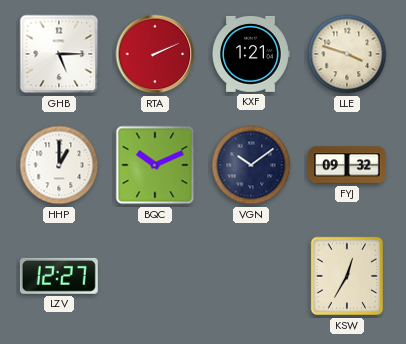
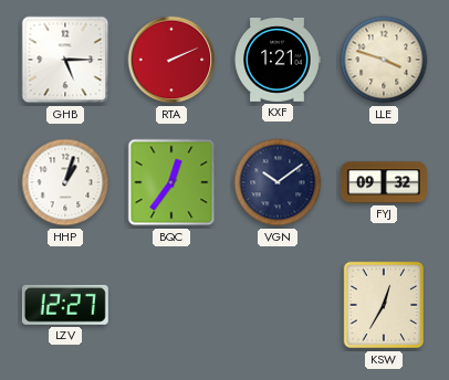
HHP: 1:00 -> 1:03 (65, 182)
BQC: 10:11 -> 12:36 (171, 182)
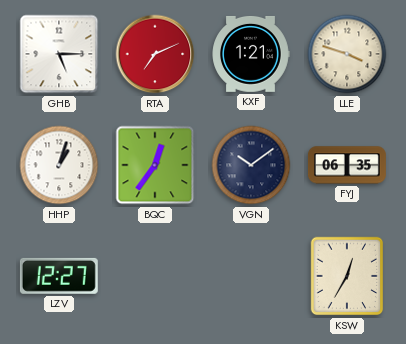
RTA: 2:11 -> 7:11 (155, 54)
FYJ: 09:32 -> 06:35 (347, 165)
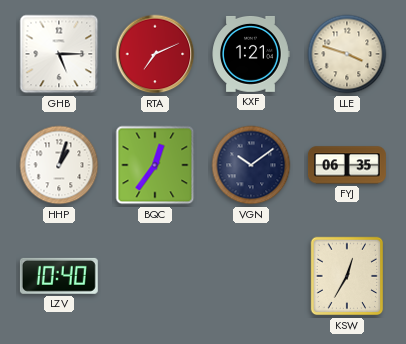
LZV: 12:27 -> 10:40 (59, 276)
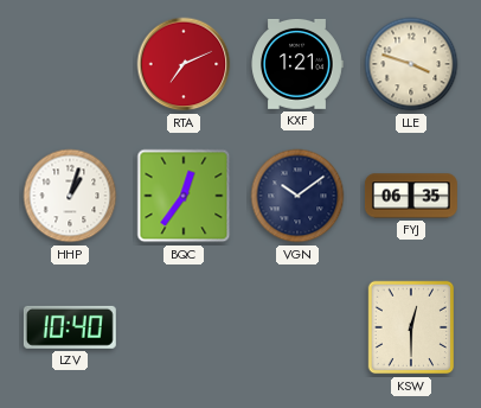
GHB: 5:15 -> none (59, 54)
KSW: 12:35 -> 12:30 (411, 327)
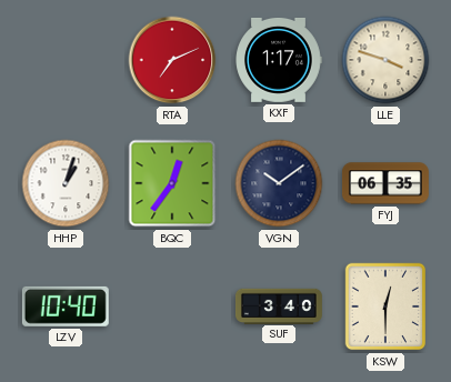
KXF: 1:21 -> 1:17 (279, 60)
SUF: none -> 3:40 (279, 305)
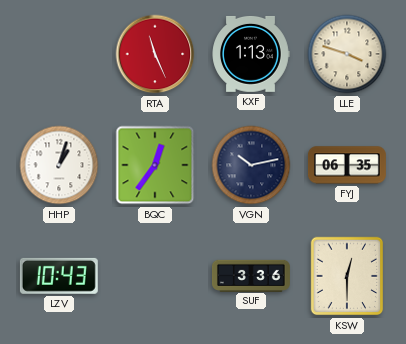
RTA: 7:11 -> 11:26 (155, 54)
KXF: 1:17 -> 1:13 (251, 54)
VGN: 10:09 -> 10:13 (251, 165)
LZV: 10:40 -> 10:43 (59, 276)
SUF: 3:40 -> 3:36 (251, 275)
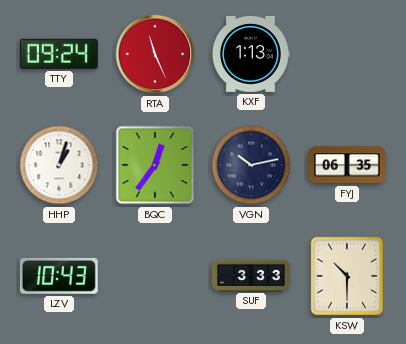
TTY: none -> 09:24 (59, 54)
LLE: 3:48 -> none (347, 54)
SUF: 3:36 -> 3:33 (251, 275)
KSW: 12:30 -> 10:30 (347, 276)
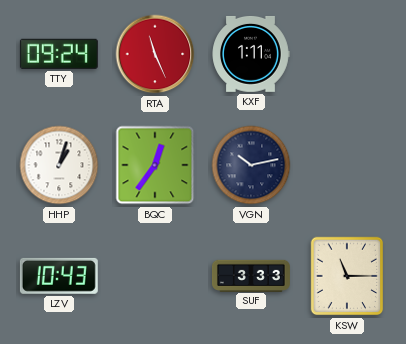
KXF: 1:13 -> 1:11 (251, 54)
FYJ: 06:35 -> none (347, 165)
KSW: 10:30 -> 11:15 (347, 276)
